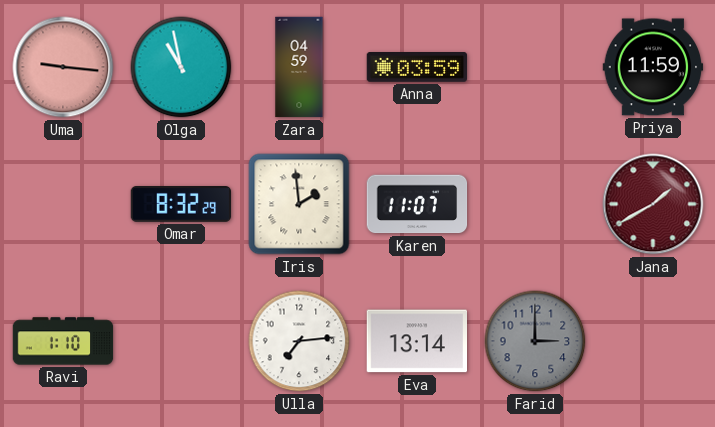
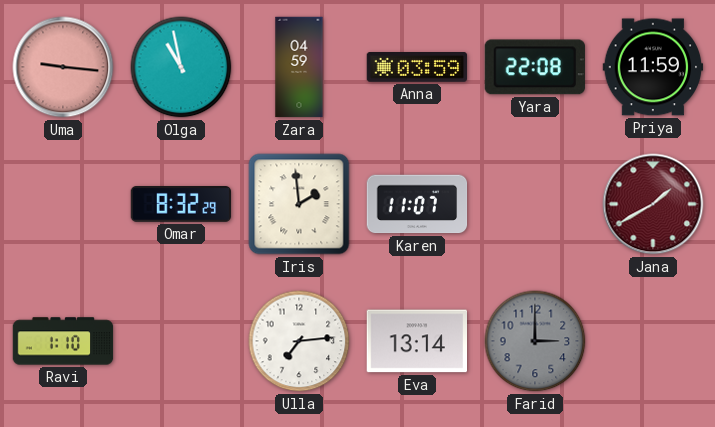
Yara: none -> 22:08 (535, 67)
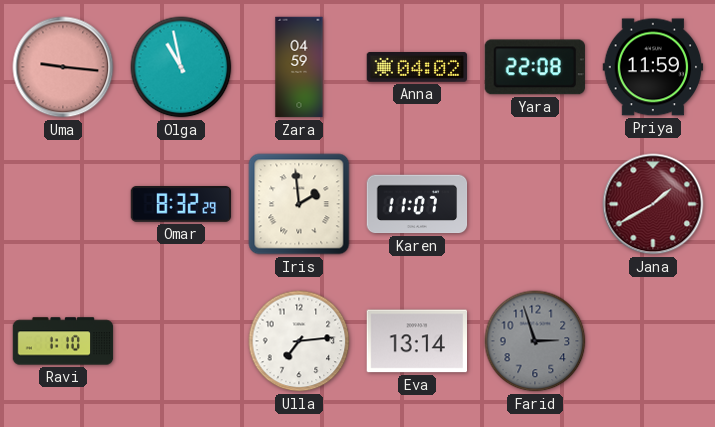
Anna: 03:59 -> 04:02 (417, 67)
Farid: 3:00 -> 2:57 (535, 341)
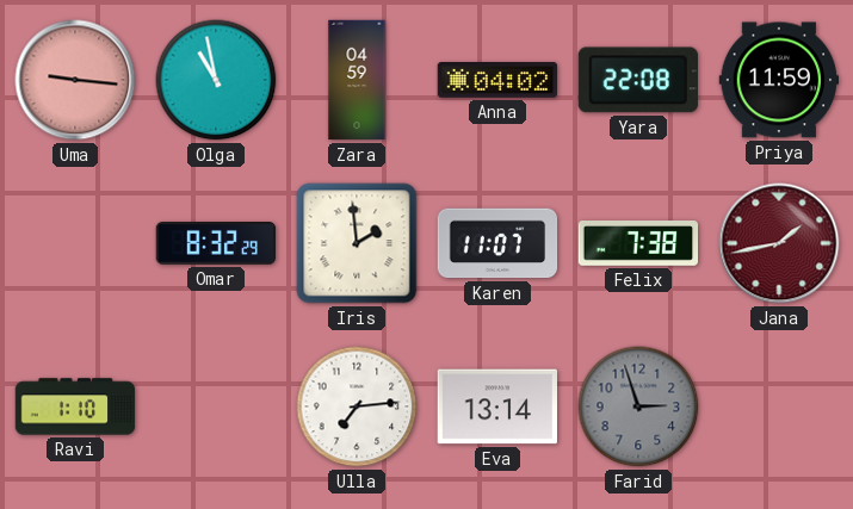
Felix: none -> 7:38 (638, 244)
Jana: 1:40 -> 1:43 (779, 243)
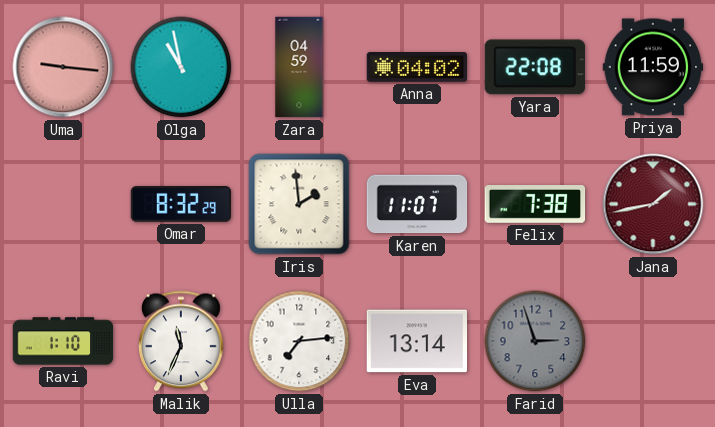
Malik: none -> 11:34 (181, 341)
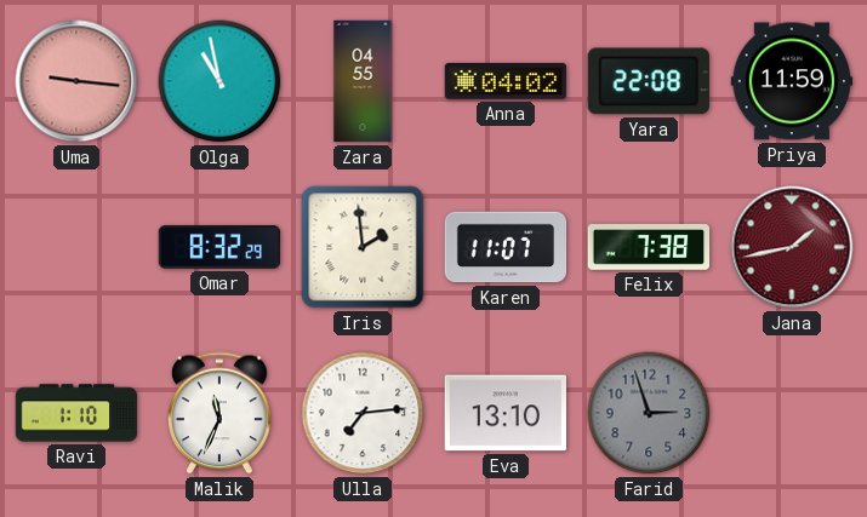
Zara: 04:59 -> 04:55 (363, 81)
Eva: 13:14 -> 13:10 (504, 413)
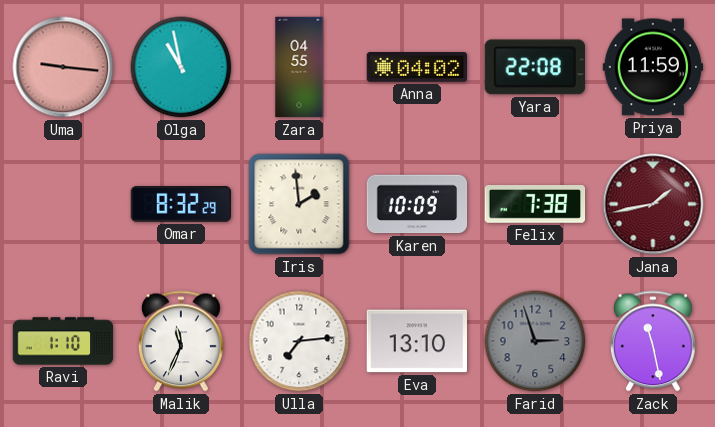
Karen: 11:07 -> 10:09 (417, 204)
Zack: none -> 11:28 (653, 341)
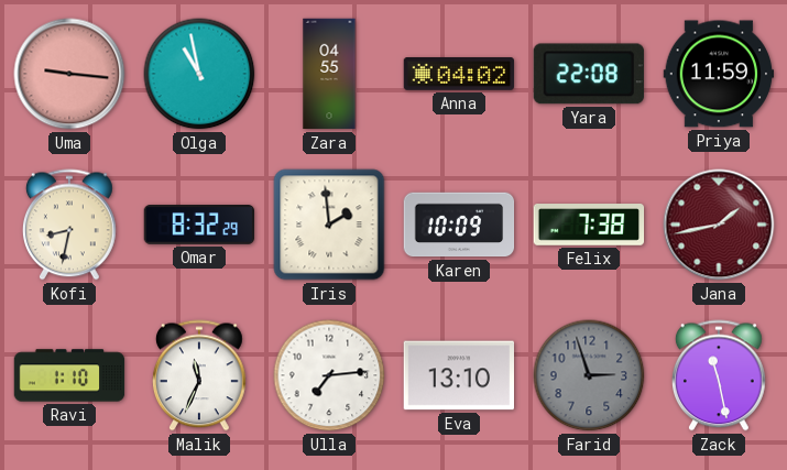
Kofi: none -> 8:32 (69, 225)
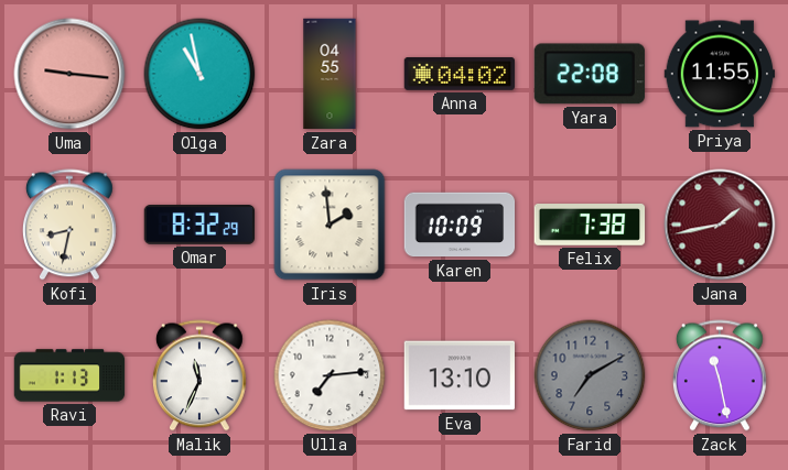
Priya: 11:59 -> 11:55 (720, 74)
Ravi: 1:10 -> 1:13 (69, 375)
Farid: 2:57 -> 7:10 (590, 375)
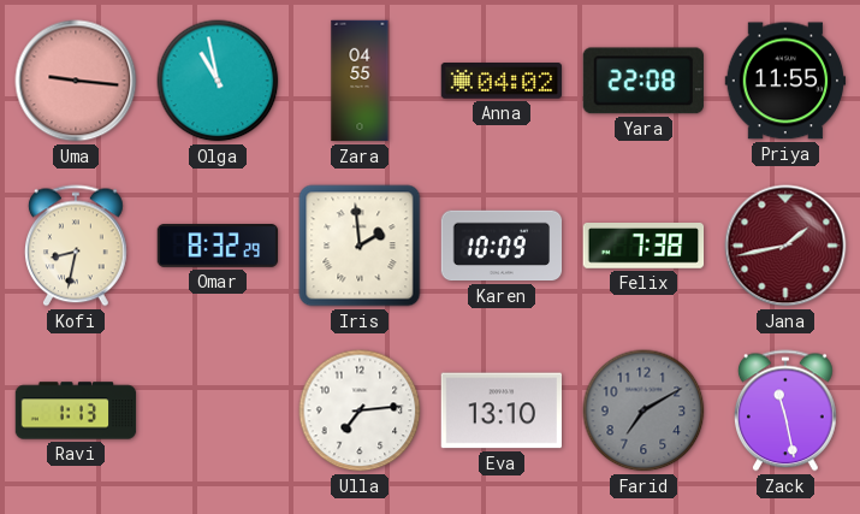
Malik: 11:34 -> none (199, 375)
